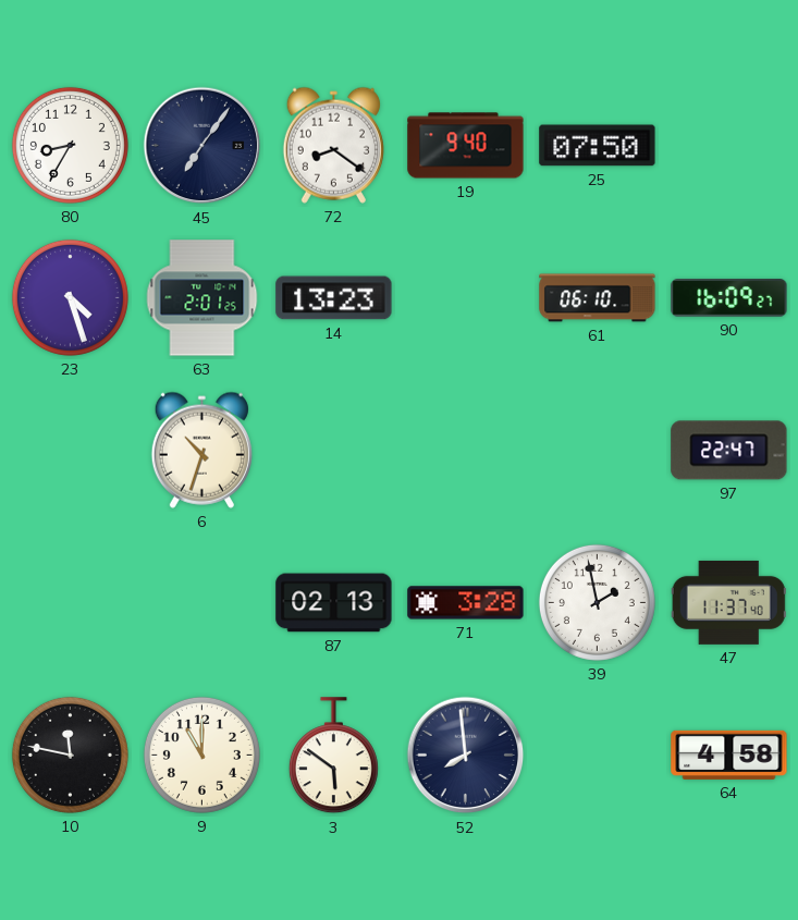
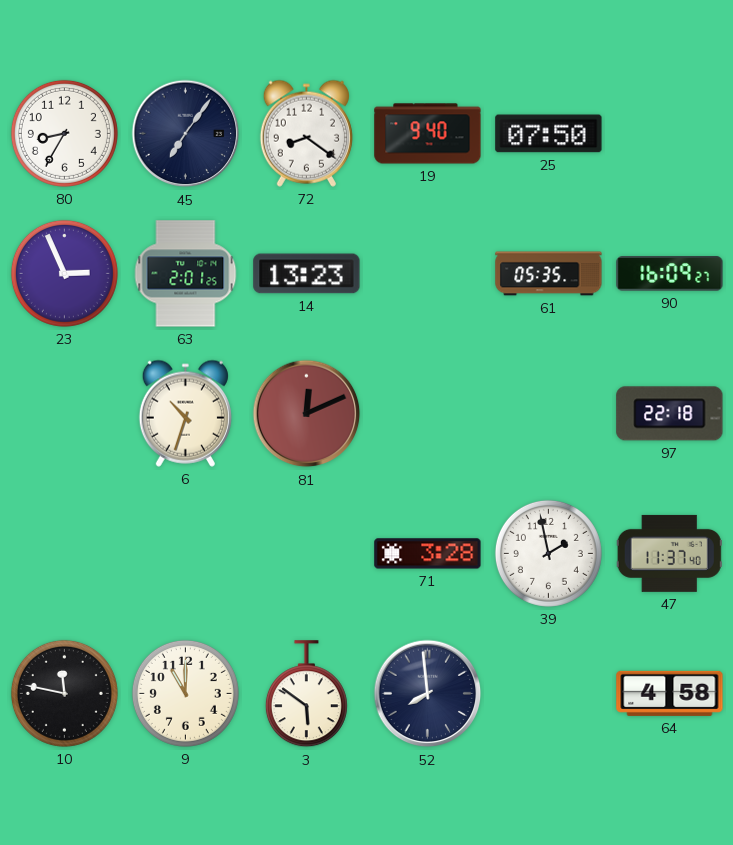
23: 4:27 -> 2:56 (64, 273)
61: 06:10 -> 05:35 (549, 274)
81: none -> 12:11 (307, 414)
97: 22:47 -> 22:18 (670, 414)
87: 02:13 -> none (334, 603)
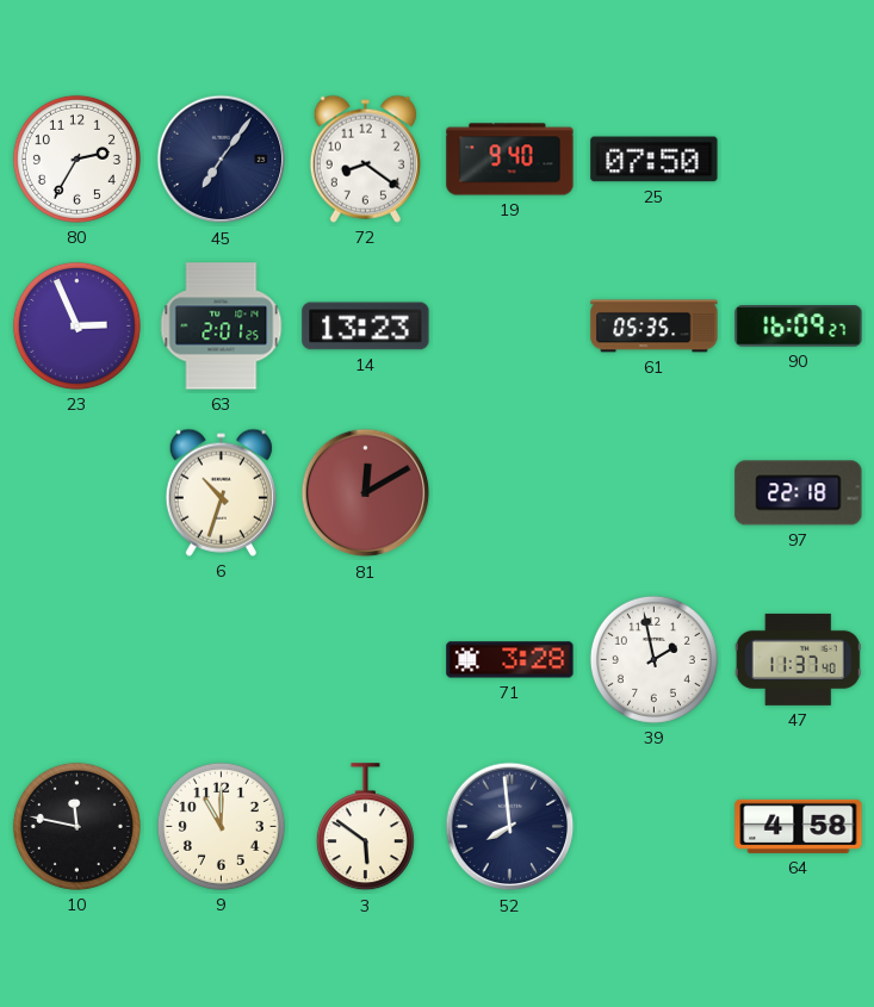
80: 8:35 -> 2:35 (76, 158)
81: 12:11 -> 12:10 (366, 493)
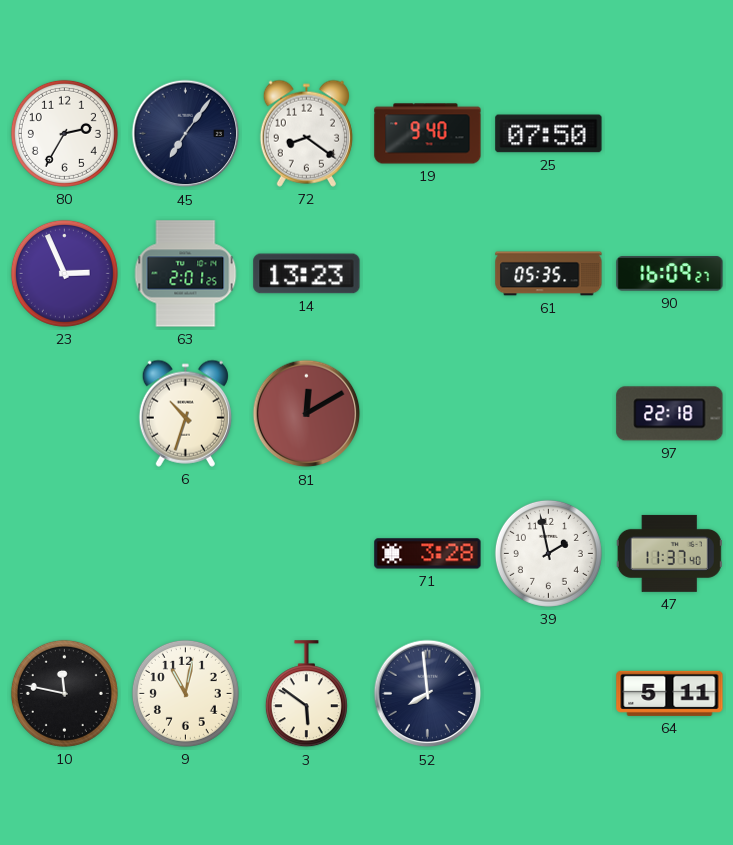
9: 11:00 -> 11:02 (185, 693)
64: 4:58 -> 5:11 (670, 693)
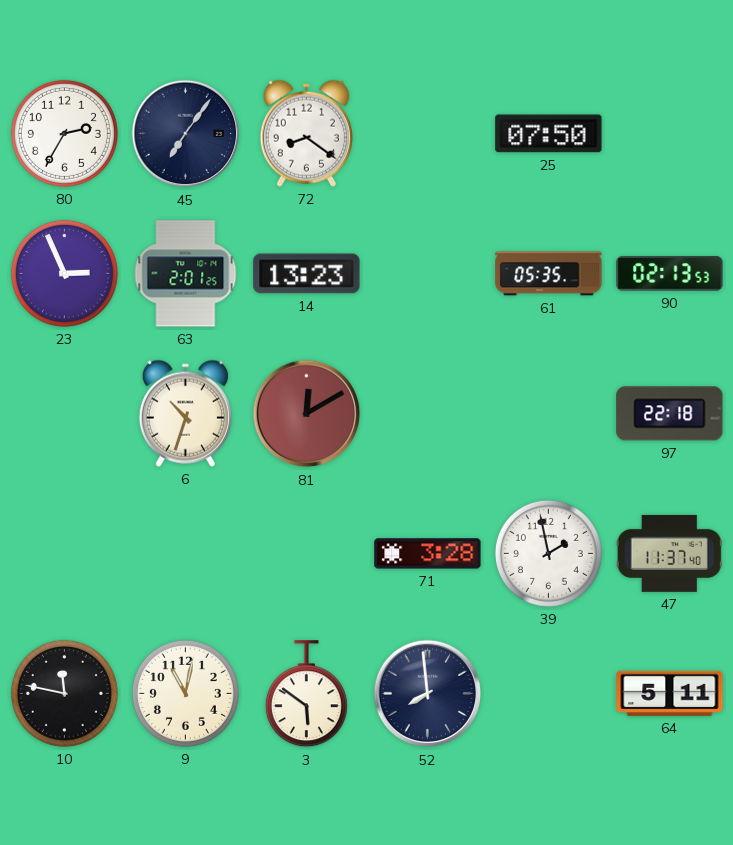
19: 9:40 -> none (428, 134)
90: 16:09 -> 02:13 (670, 274)
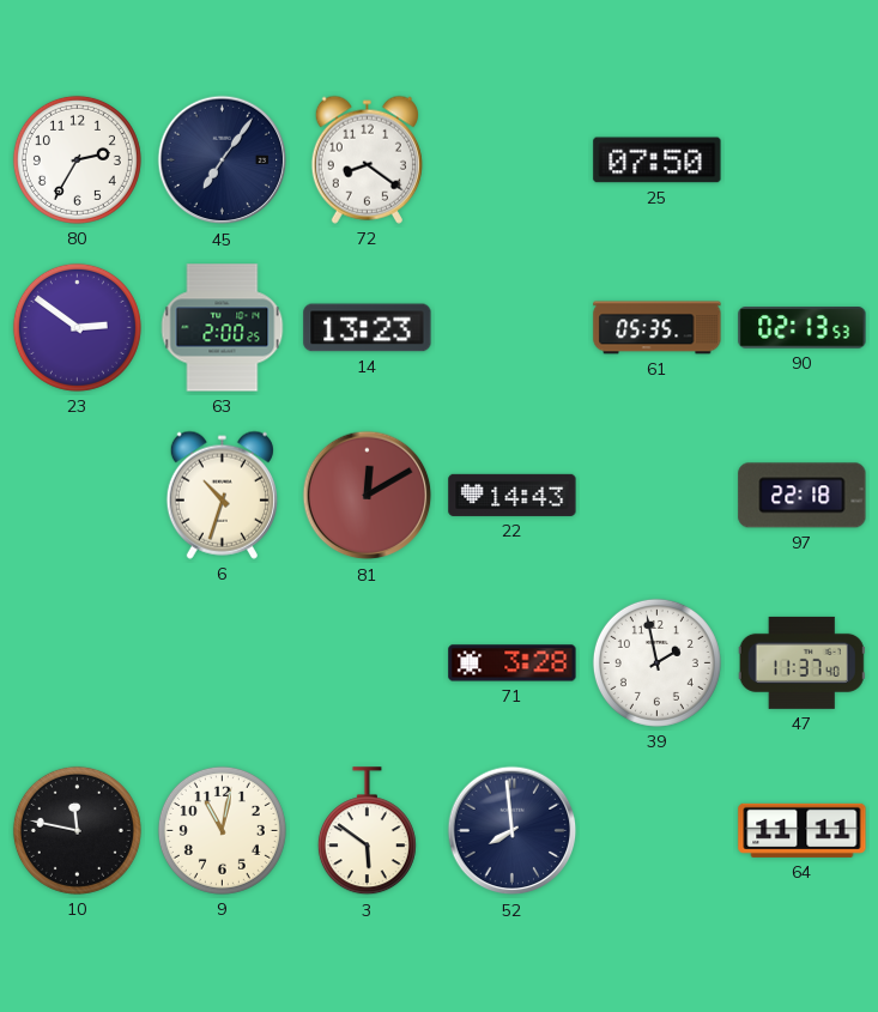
23: 2:56 -> 2:51 (77, 327)
63: 2:01 -> 2:00 (223, 328)
22: none -> 14:43 (513, 495)
64: 5:11 -> 11:11 (803, 830)
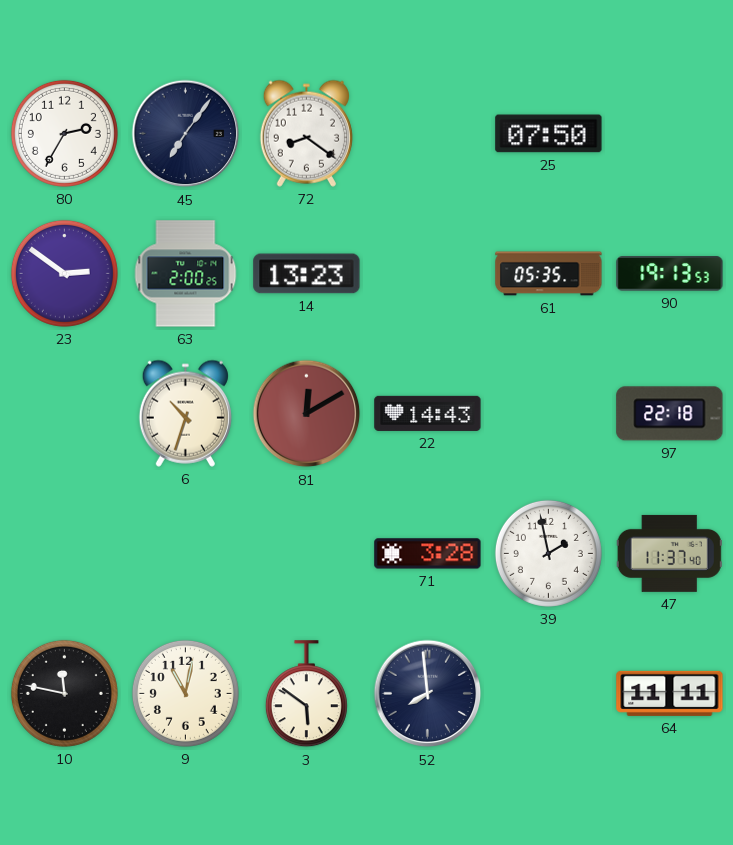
90: 02:13 -> 19:13 (670, 274)
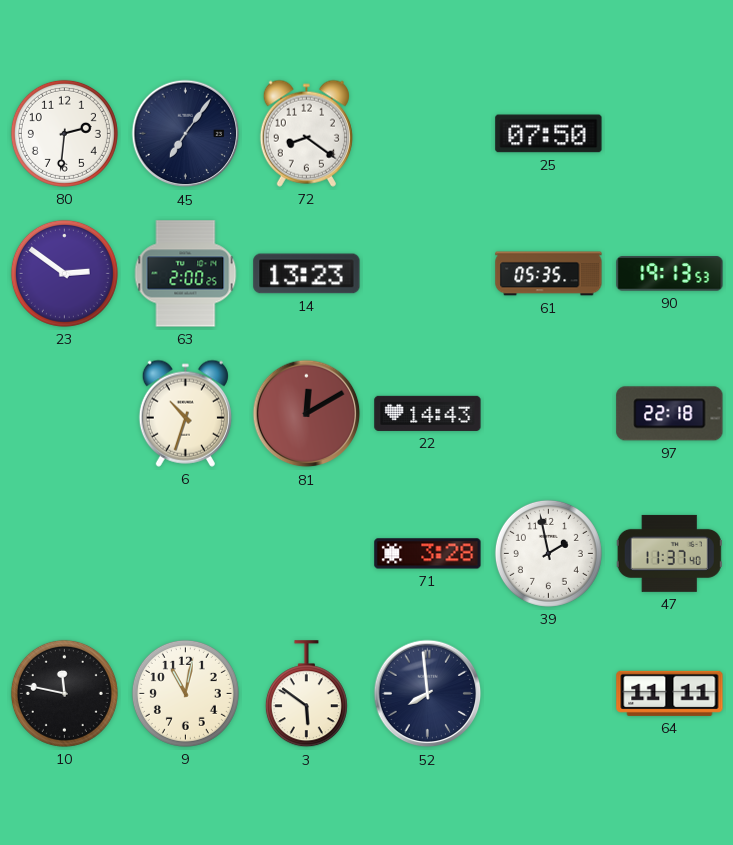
80: 2:35 -> 2:31 (64, 133)
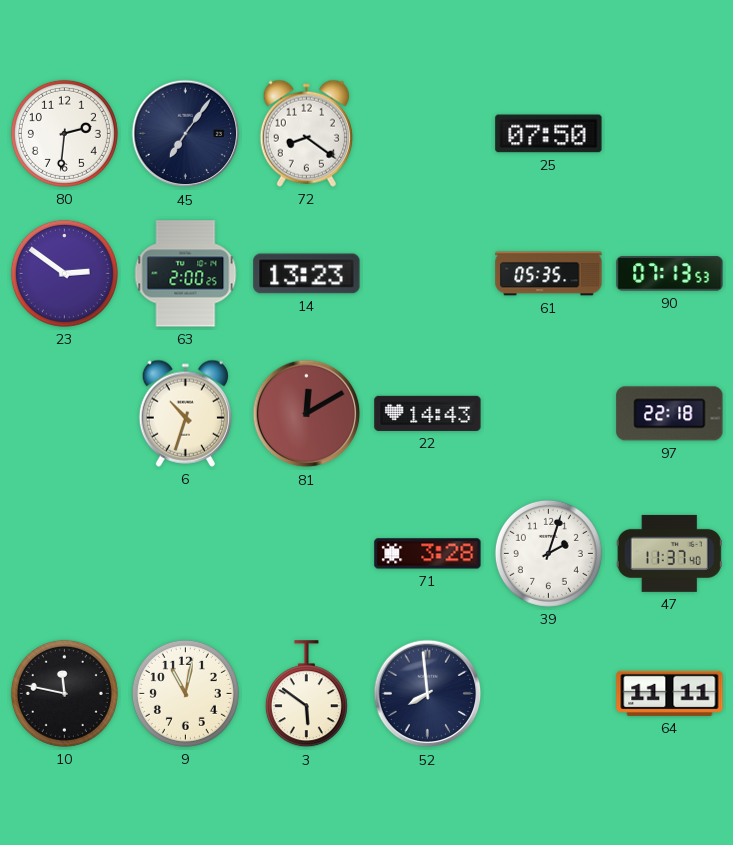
90: 19:13 -> 07:13 (670, 274)
39: 1:58 -> 2:03 (548, 553)
